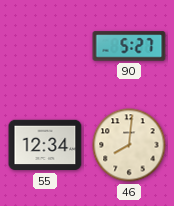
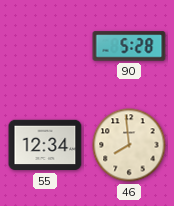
90: 5:27 -> 5:28 (129, 46)
46: 8:01 -> 7:59 (129, 145)
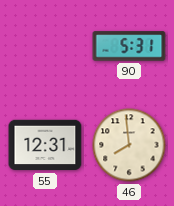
90: 5:28 -> 5:31 (129, 46)
55: 12:34 -> 12:31 (45, 145)
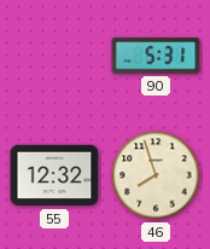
55: 12:31 -> 12:32 (54, 175)
46: 7:59 -> 7:57 (156, 175)
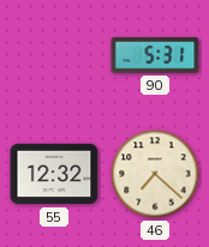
46: 7:57 -> 7:22 (155, 174)
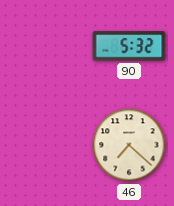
90: 5:31 -> 5:32 (129, 46)
55: 12:32 -> none (54, 174)
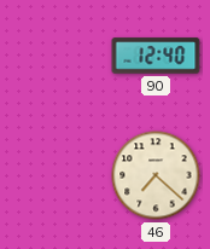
90: 5:32 -> 12:40 (156, 56)
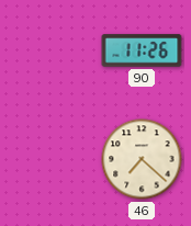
90: 12:40 -> 11:26 (142, 50)
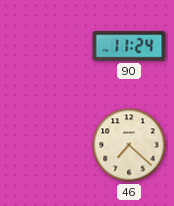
90: 11:26 -> 11:24 (129, 46)
